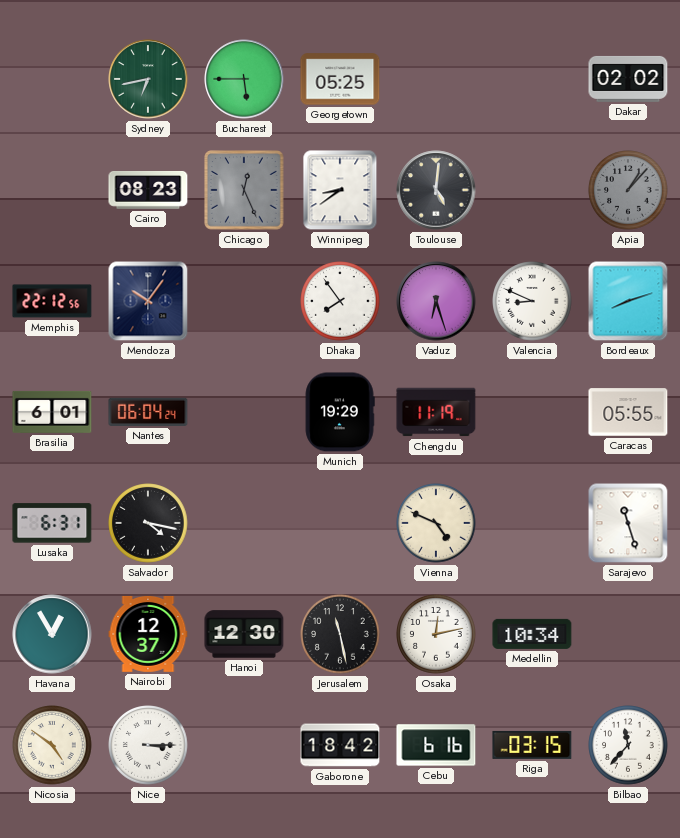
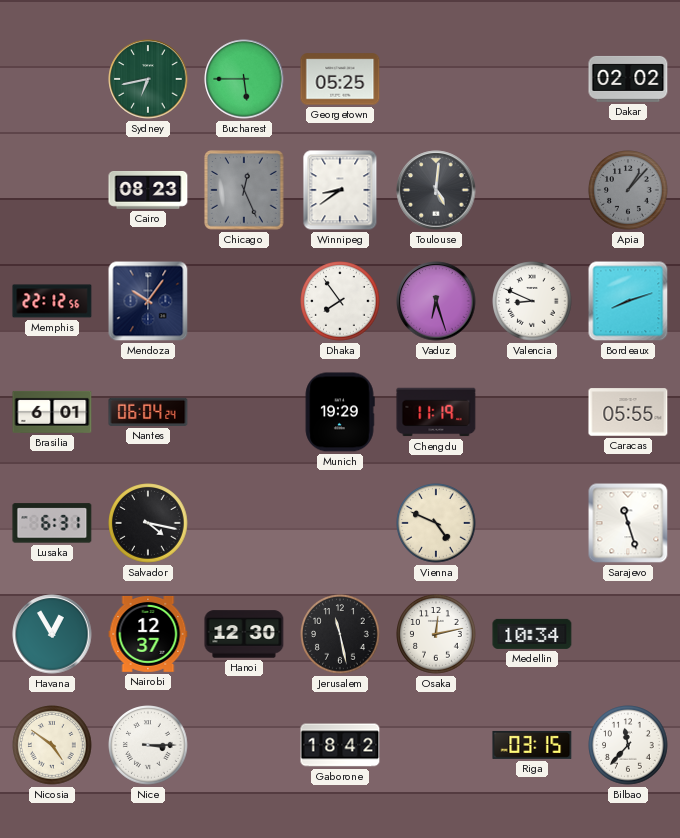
Cebu: 6:16 -> none (436, 745)
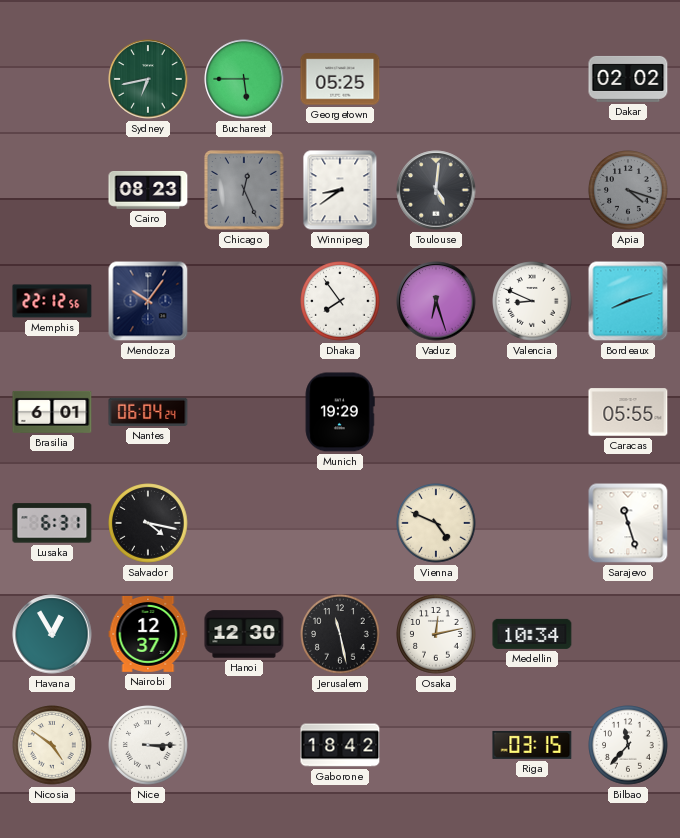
Apia: 1:07 -> 4:18 (628, 190)
Chengdu: 11:19 -> none (436, 412)
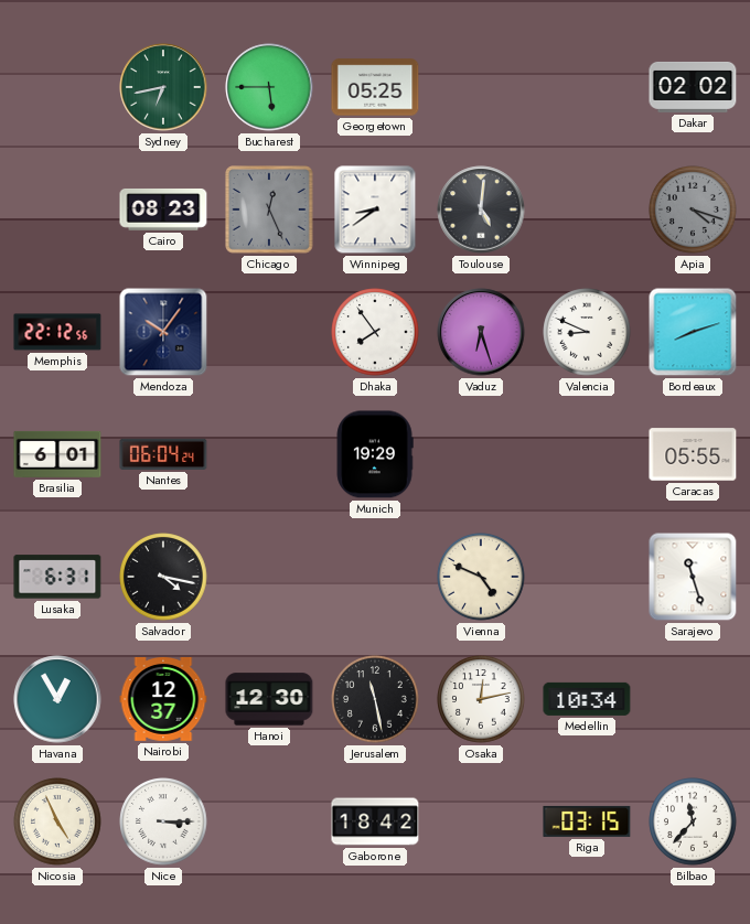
Nicosia: 4:51 -> 4:56 (57, 821)
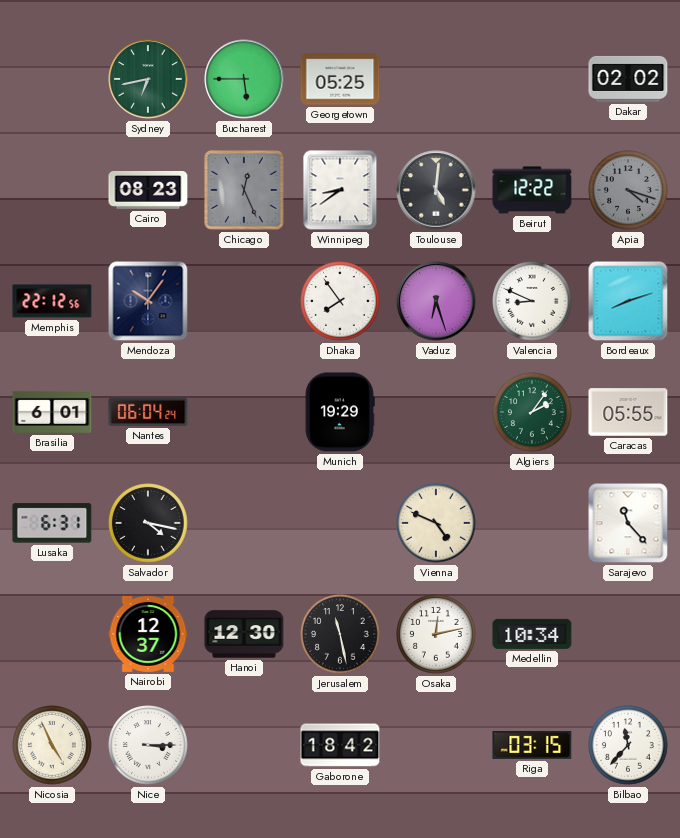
Beirut: none -> 12:22 (532, 190)
Algiers: none -> 2:06 (532, 412)
Sarajevo: 11:27 -> 11:23 (628, 523)
Havana: 12:55 -> none (57, 699)
